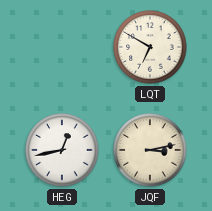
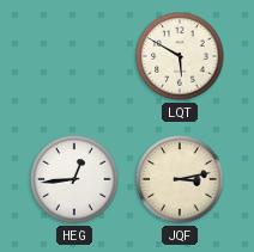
LQT: 6:50 -> 5:50 (180, 56)
HEG: 12:43 -> 12:44 (74, 179)
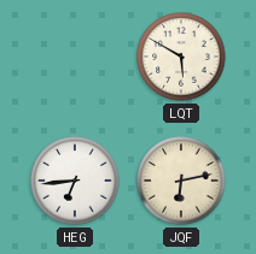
HEG: 12:44 -> 6:44 (75, 181)
JQF: 3:13 -> 6:13 (181, 181)
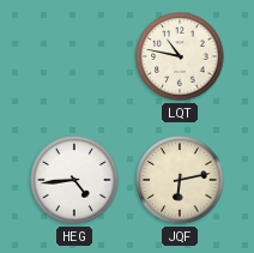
LQT: 5:50 -> 10:47 (180, 56)
HEG: 6:44 -> 4:44 (74, 180)
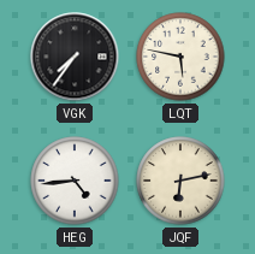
VGK: none -> 7:36 (75, 57)
LQT: 10:47 -> 5:47 (180, 57)
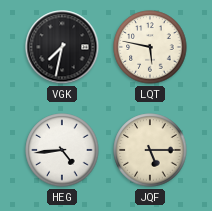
VGK: 7:36 -> 7:32 (62, 47)
JQF: 6:13 -> 5:15 (150, 150)
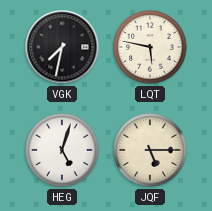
HEG: 4:44 -> 5:03 (62, 150)
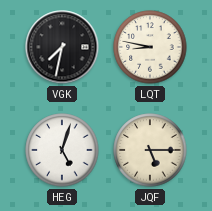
LQT: 5:47 -> 8:47 (150, 47)
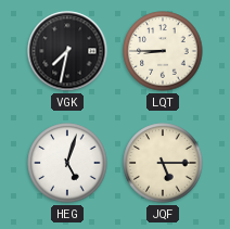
LQT: 8:47 -> 8:45 (163, 51)
